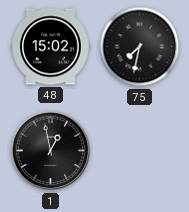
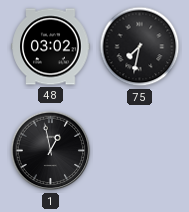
48: 15:02 -> 03:02 (51, 47)
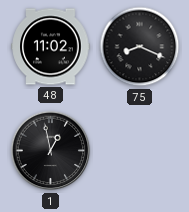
48: 03:02 -> 11:02 (51, 47)
75: 7:32 -> 8:19 (140, 47)
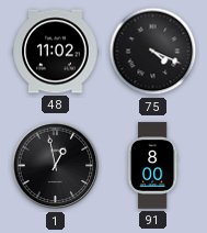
75: 8:19 -> 4:19 (153, 52)
91: none -> 8:00 (152, 166)
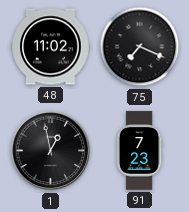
75: 4:19 -> 7:19 (140, 47)
91: 8:00 -> 7:23 (139, 151)
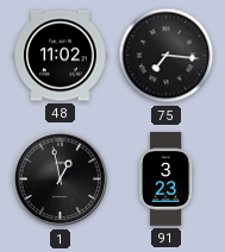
75: 7:19 -> 7:16 (167, 56)
91: 7:23 -> 3:23 (165, 179)
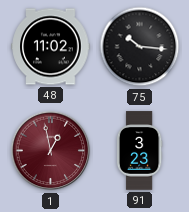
75: 7:16 -> 10:16 (140, 47)
1 dial: black -> burgundy (51, 151)
